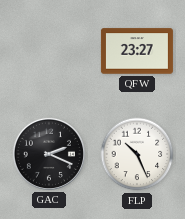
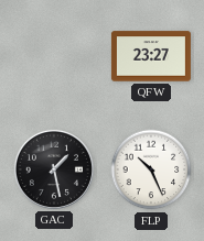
GAC: 2:19 -> 1:28 (54, 169)
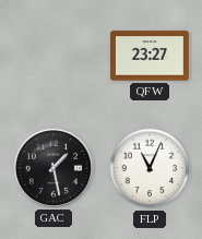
FLP: 10:26 -> 11:04 (150, 168)
